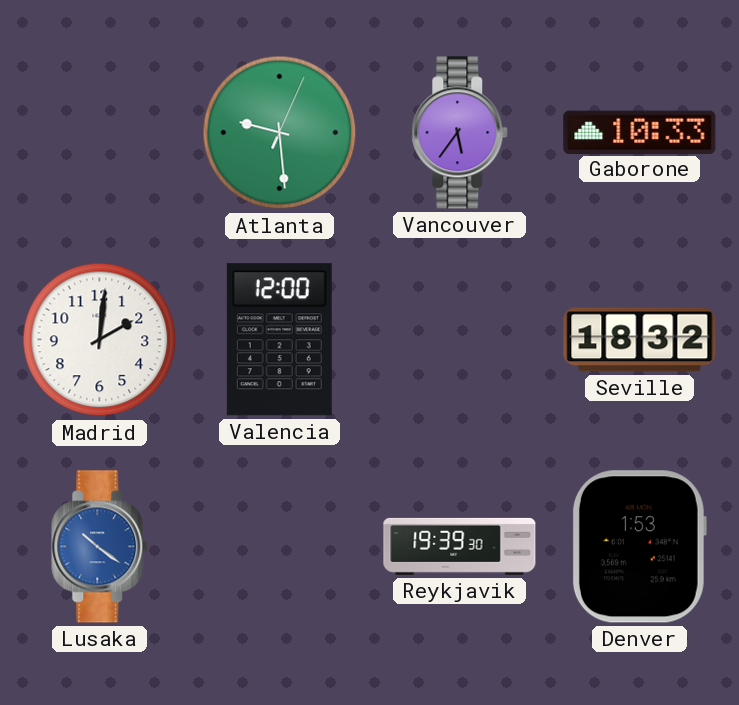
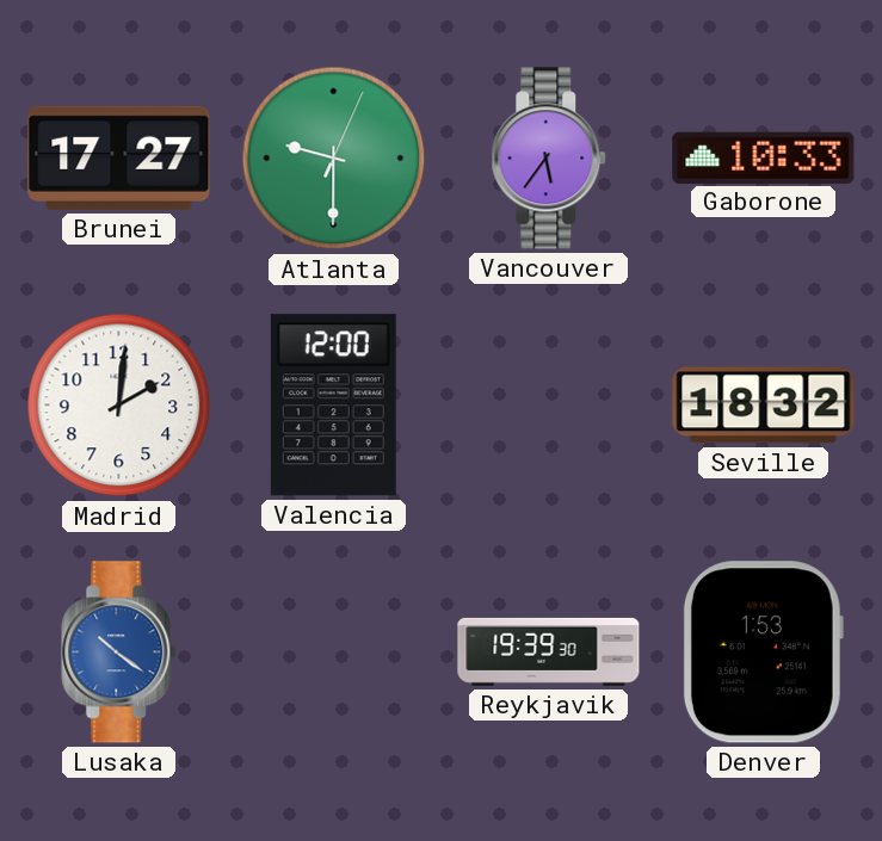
Brunei: none -> 17:27 (119, 157)
Atlanta: 9:29 -> 9:30 (334, 159)
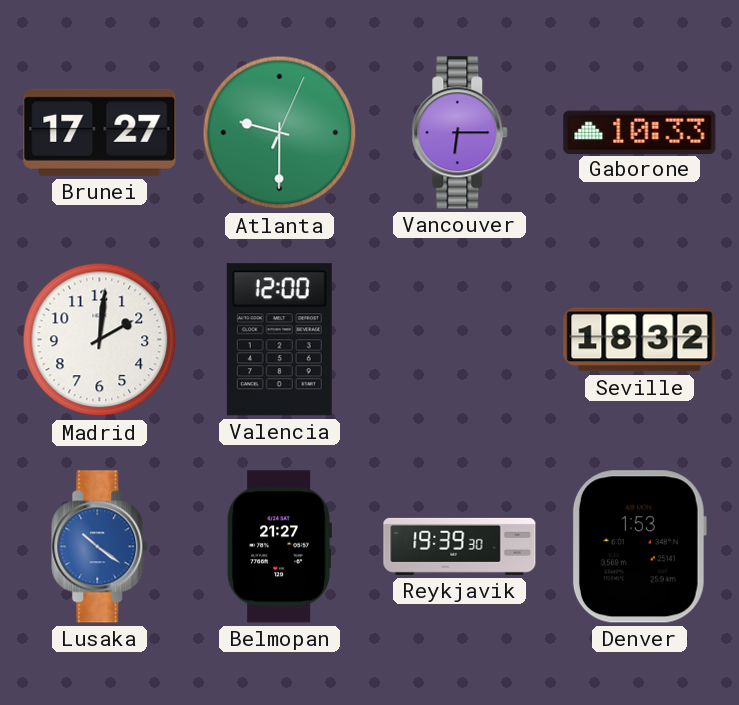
Vancouver: 5:36 -> 6:15 (460, 133)
Belmopan: none -> 21:27 (279, 547)
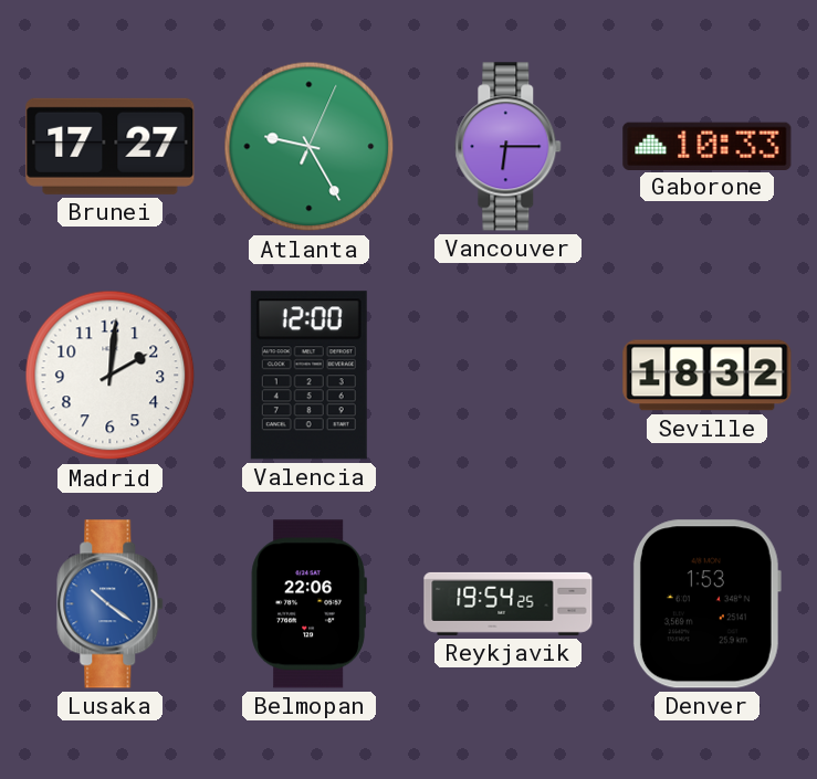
Atlanta: 9:30 -> 9:25 (310, 147)
Belmopan: 21:27 -> 22:06 (308, 604)
Reykjavik: 19:39 -> 19:54 (509, 603)
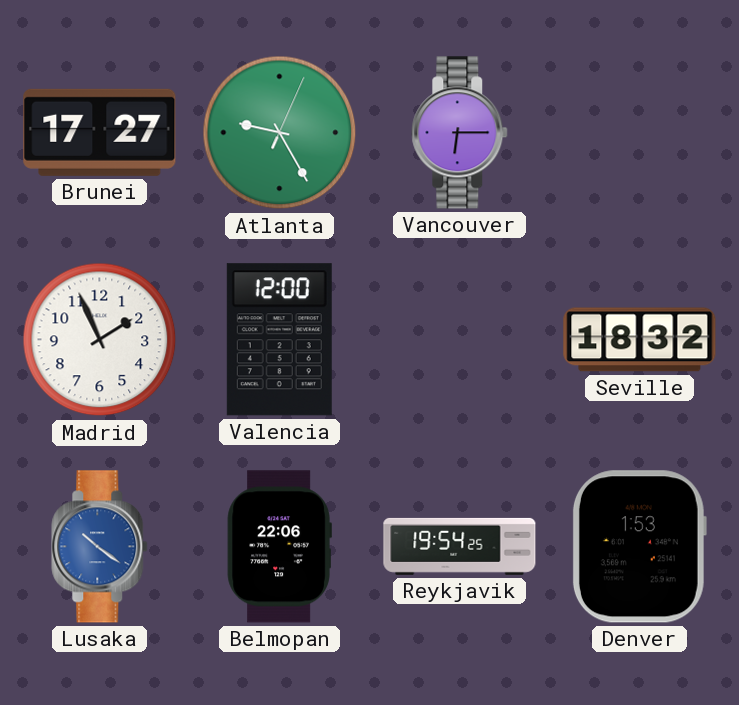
Gaborone: 10:33 -> none (708, 146)
Madrid: 2:01 -> 1:56 (100, 340)
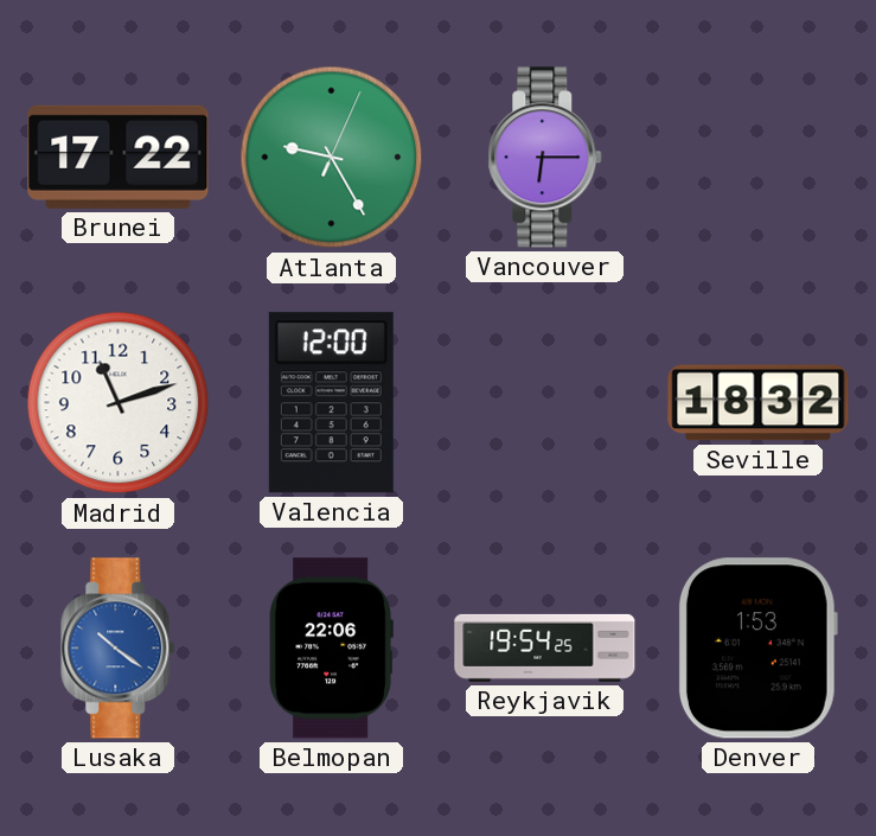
Brunei: 17:27 -> 17:22 (119, 157)
Madrid: 1:56 -> 11:12 (119, 403)
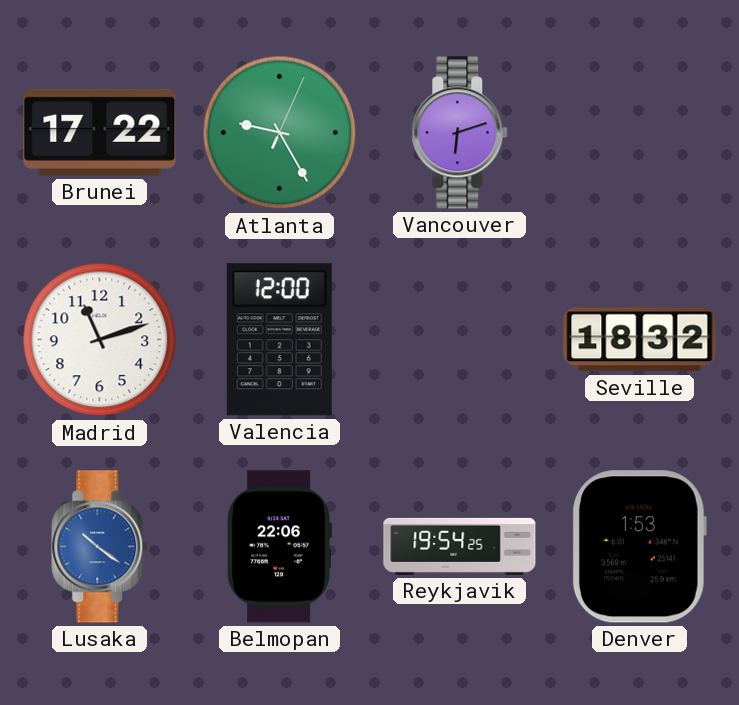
Vancouver: 6:15 -> 6:12 (460, 133)
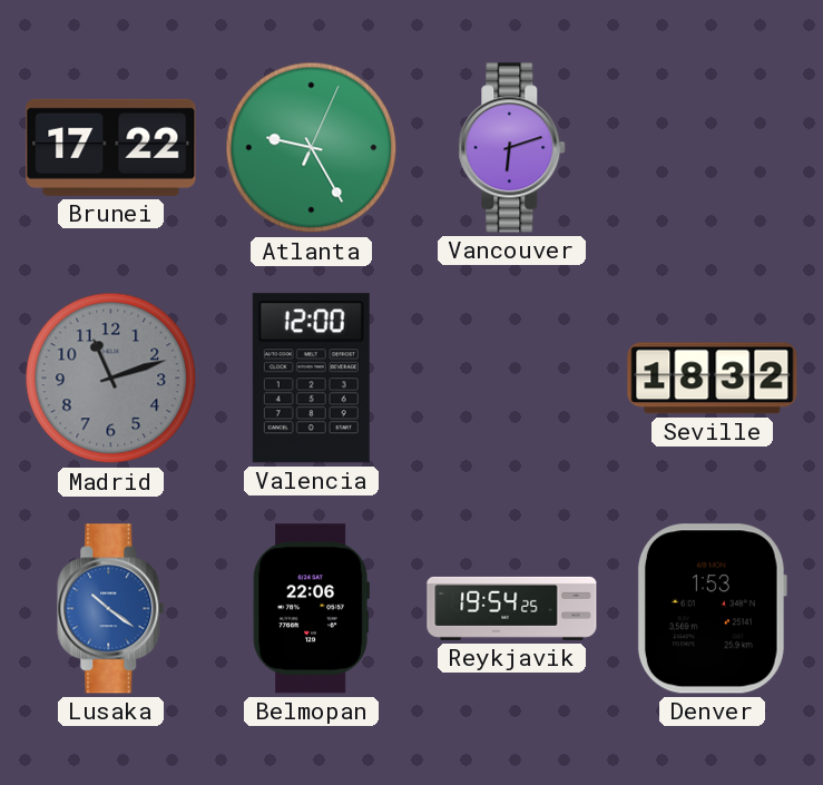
Madrid dial: white -> grey (111, 379)
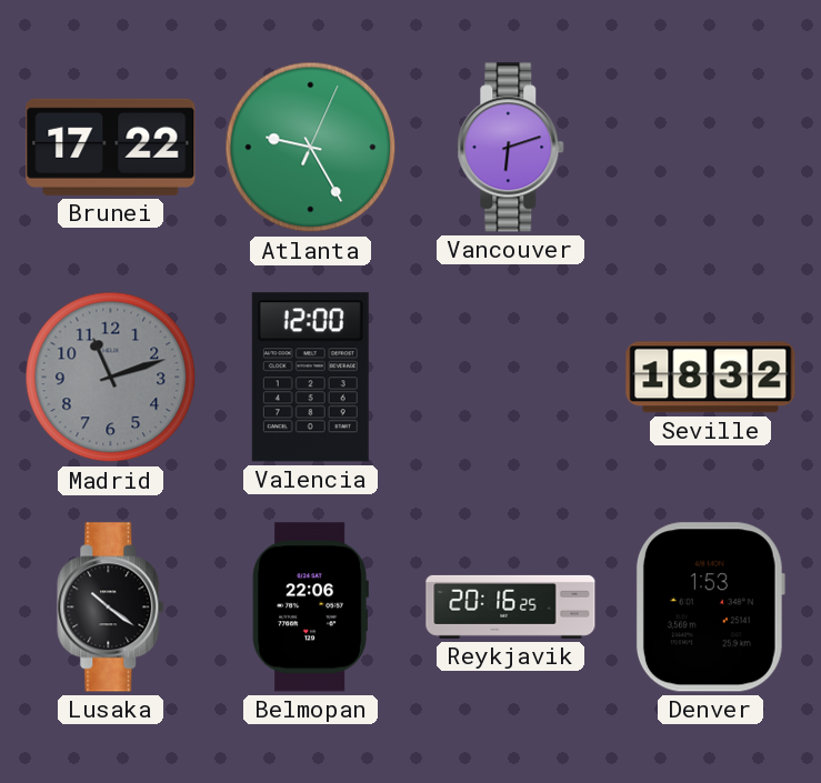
Lusaka dial: blue -> black (111, 608)
Reykjavik: 19:54 -> 20:16 (511, 606)
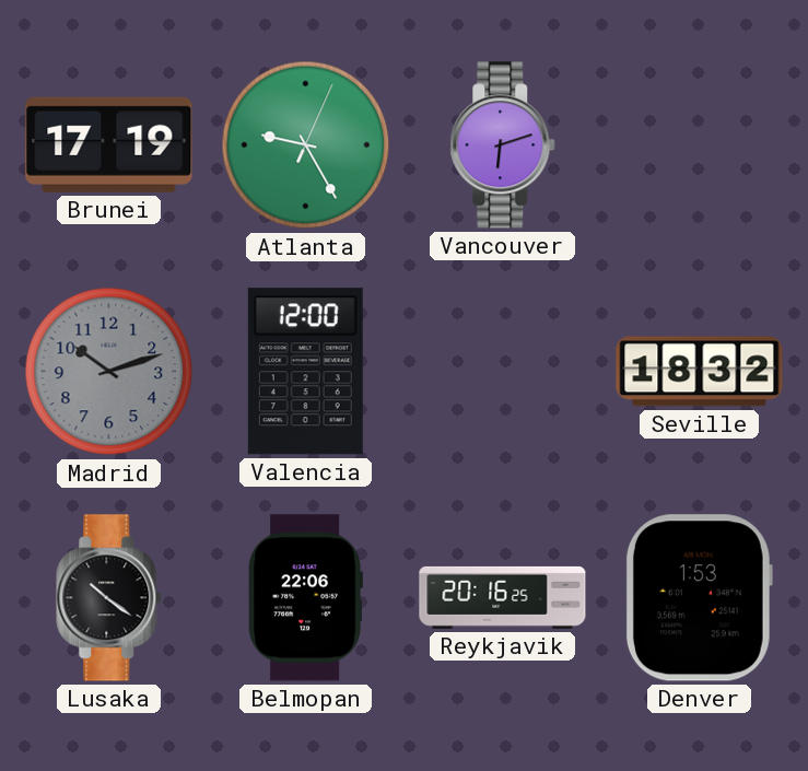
Brunei: 17:22 -> 17:19 (109, 144)
Madrid: 11:12 -> 10:12 (109, 372)
